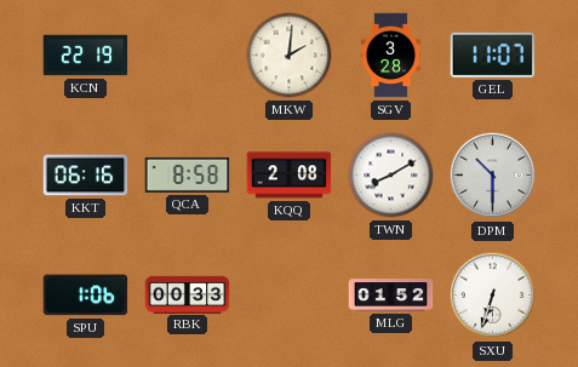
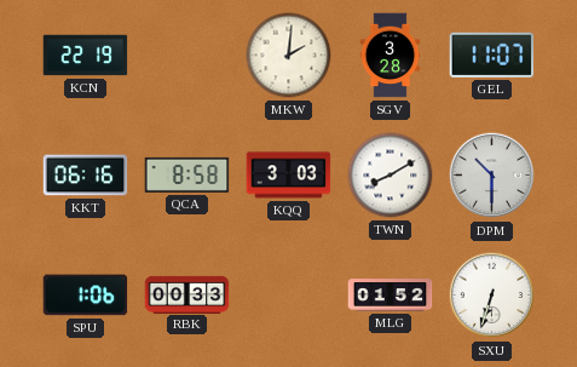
KQQ: 2:08 -> 3:03 (289, 176)
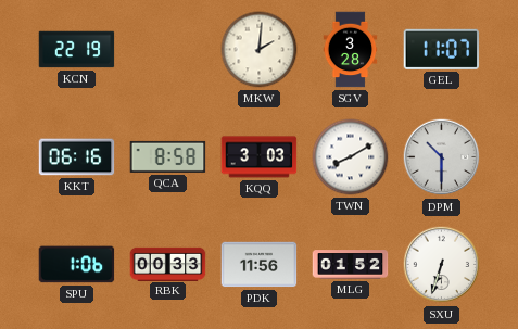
PDK: none -> 11:56 (260, 265)
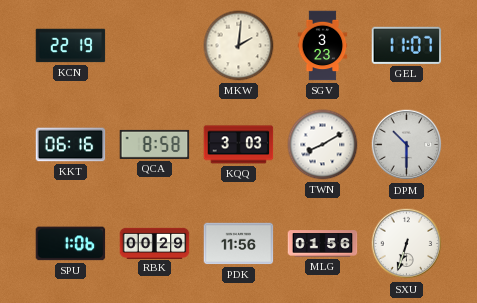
SGV: 3:28 -> 3:23 (323, 46)
RBK: 00:33 -> 00:29 (155, 243)
MLG: 01:52 -> 01:56 (323, 244)
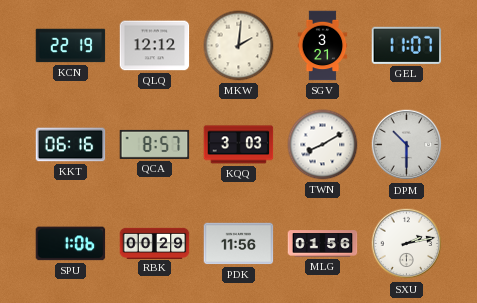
QLQ: none -> 12:12 (155, 46)
SGV: 3:23 -> 3:21 (323, 46)
QCA: 8:58 -> 8:57 (155, 144)
SXU: 6:33 -> 2:13 (407, 244)
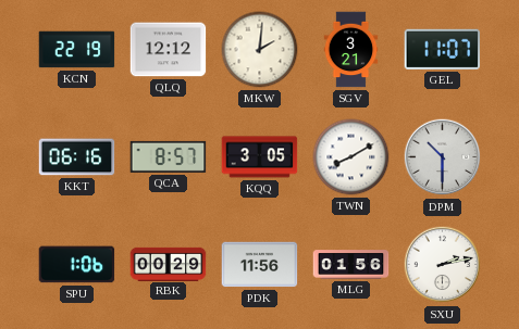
KQQ: 3:03 -> 3:05 (260, 157)
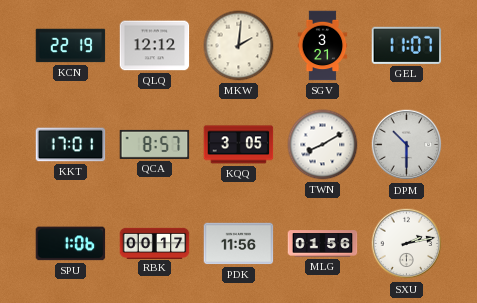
KKT: 06:16 -> 17:01 (71, 145)
RBK: 00:29 -> 00:17 (155, 243)
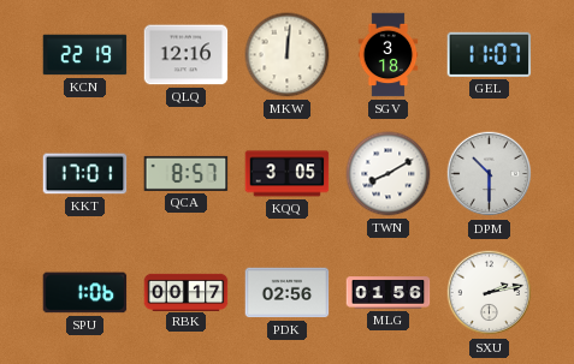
QLQ: 12:12 -> 12:16 (187, 55)
MKW: 2:01 -> 12:01 (288, 55)
SGV: 3:21 -> 3:18 (389, 55)
PDK: 11:56 -> 02:56 (288, 293)
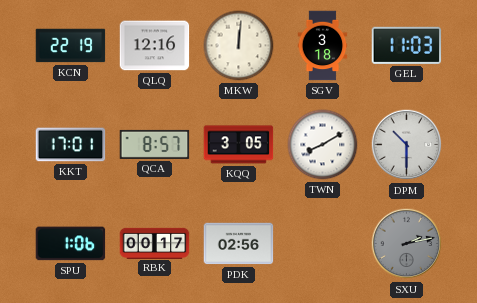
GEL: 11:07 -> 11:03 (407, 45)
MLG: 01:56 -> none (389, 293)
SXU dial: white -> grey (407, 244)
